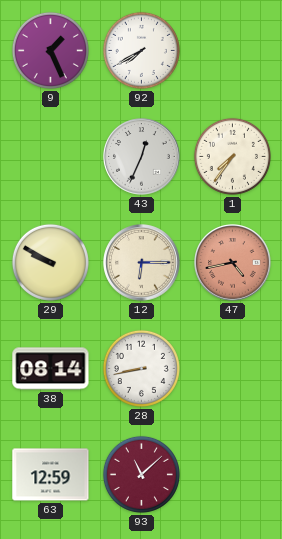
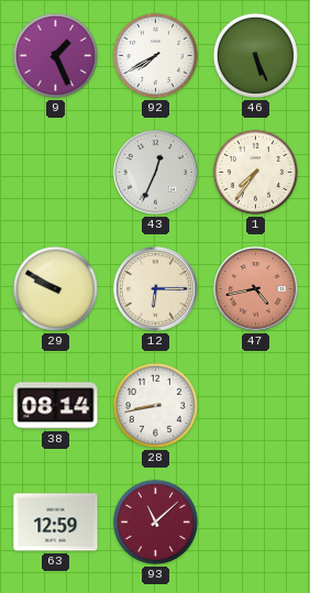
46: none -> 5:26 (255, 55)
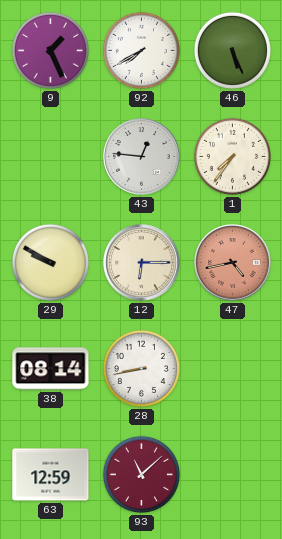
43: 12:34 -> 12:46 (142, 157)
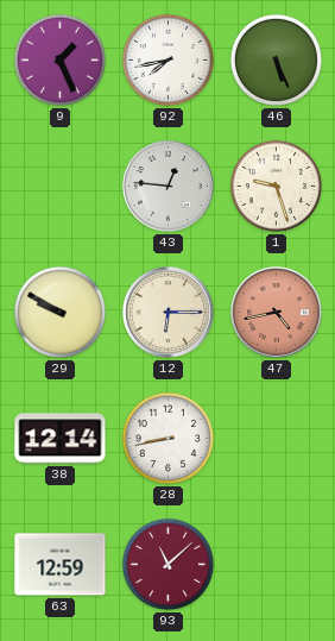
92: 7:40 -> 7:43 (167, 59)
1: 7:36 -> 9:27 (276, 186)
38: 08:14 -> 12:14 (61, 439)
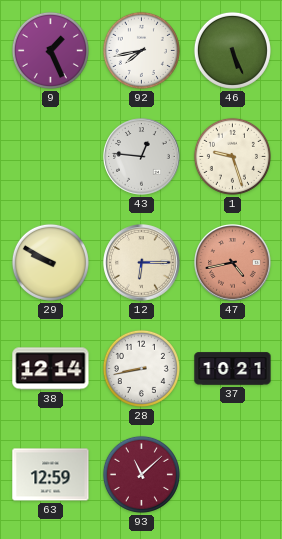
37: none -> 10:21 (233, 369)
